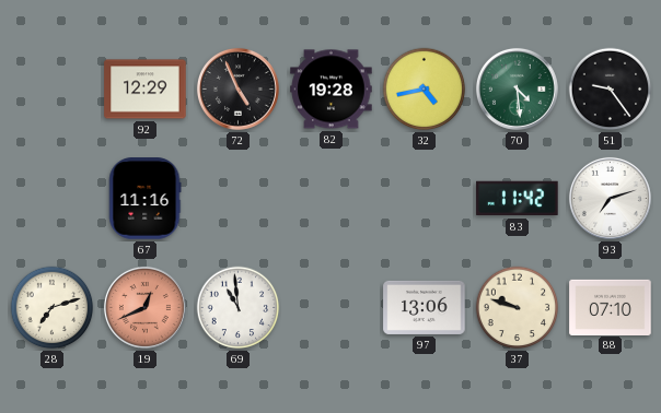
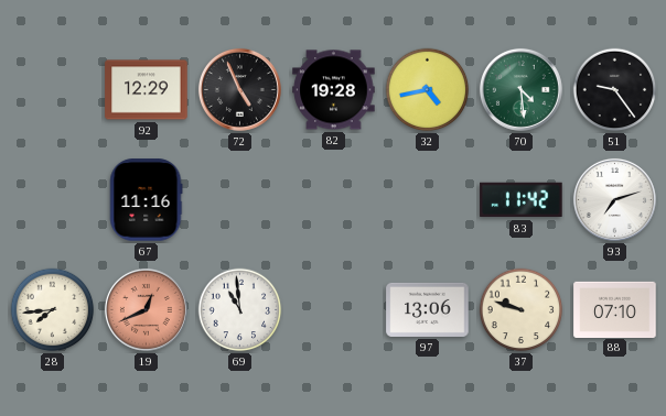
28: 7:12 -> 7:44 (53, 310)
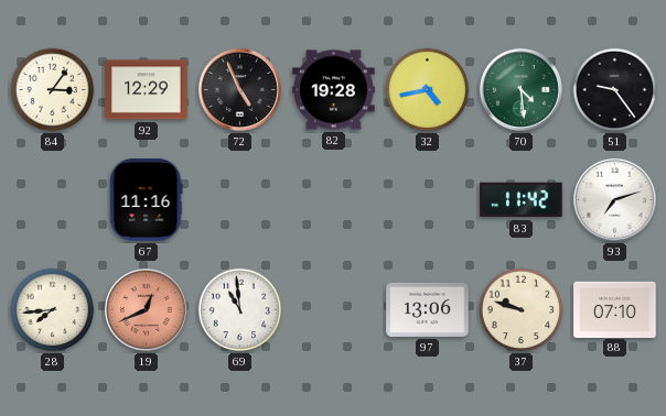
84: none -> 3:06 (53, 90)
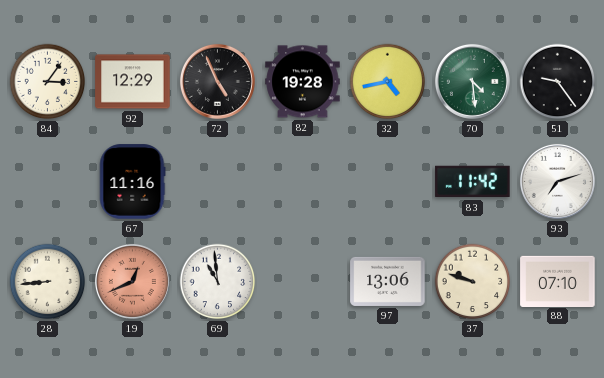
28: 7:44 -> 8:44 (48, 282)
